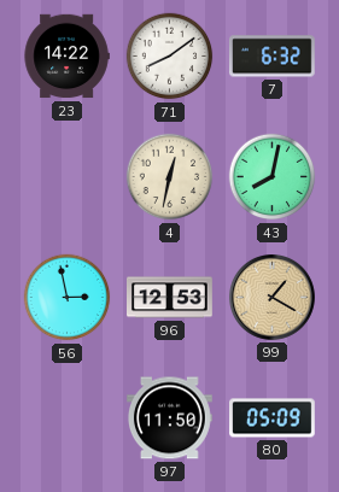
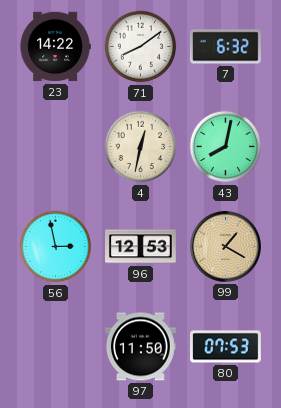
80: 05:09 -> 07:53 (226, 347)
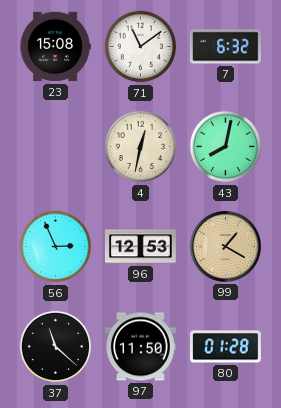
23: 14:22 -> 15:08 (55, 47)
71: 8:09 -> 11:09 (141, 47)
56: 2:58 -> 2:56 (56, 247)
37: none -> 11:22 (56, 347)
80: 07:53 -> 01:28 (226, 347)
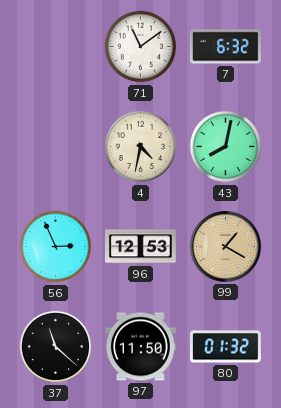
23: 15:08 -> none (55, 47)
4: 12:32 -> 4:32 (141, 147)
80: 01:28 -> 01:32 (226, 347)
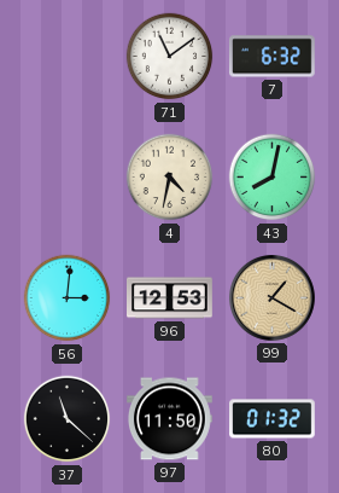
56: 2:56 -> 3:01 (68, 298)
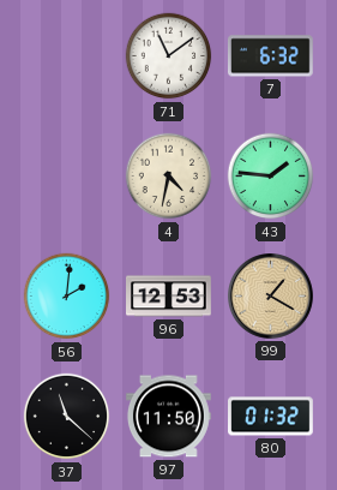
43: 8:02 -> 1:46 (271, 177)
56: 3:01 -> 2:01 (67, 297)
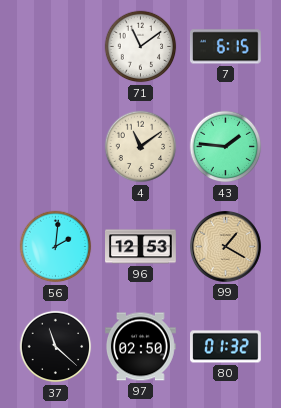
7: 6:32 -> 6:15 (225, 47)
4: 4:32 -> 11:09 (141, 147)
97: 11:50 -> 02:50 (140, 347)
